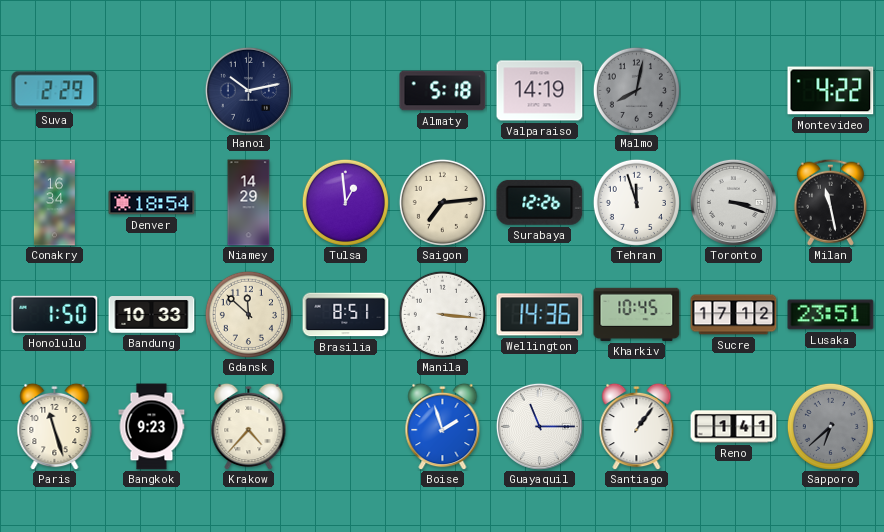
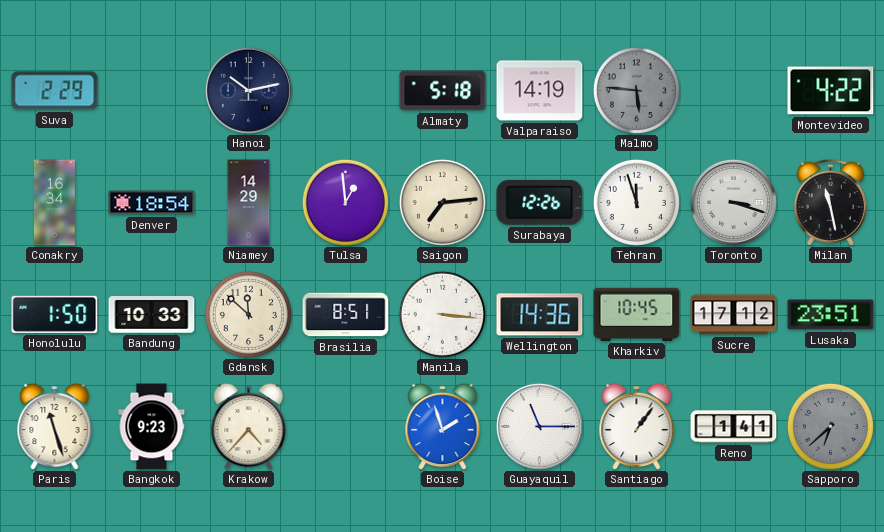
Malmo: 8:02 -> 5:46 (636, 90)
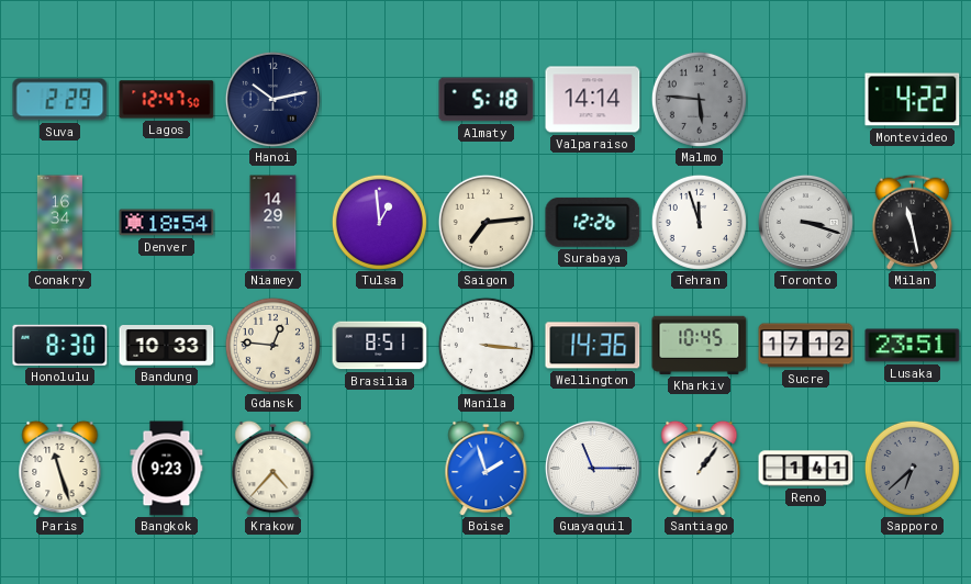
Lagos: none -> 12:47 (167, 100)
Valparaiso: 14:19 -> 14:14 (593, 100)
Honolulu: 1:50 -> 8:30 (60, 345)
Gdansk: 11:52 -> 12:46 (272, 345)
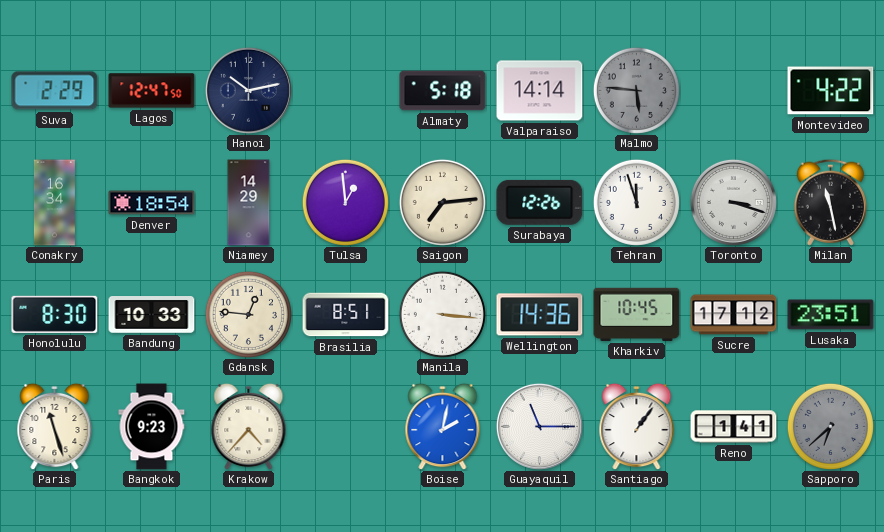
Boise: 1:57 -> 2:02 (443, 426)
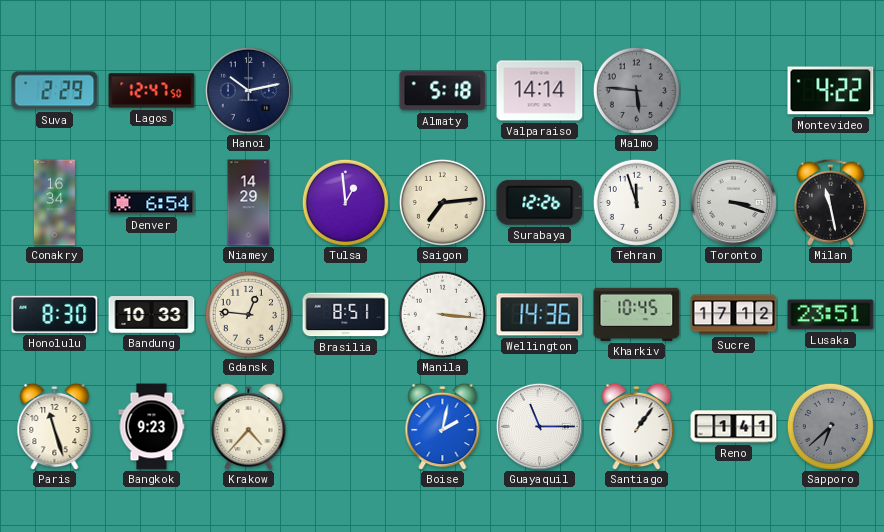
Denver: 18:54 -> 6:54 (152, 203)
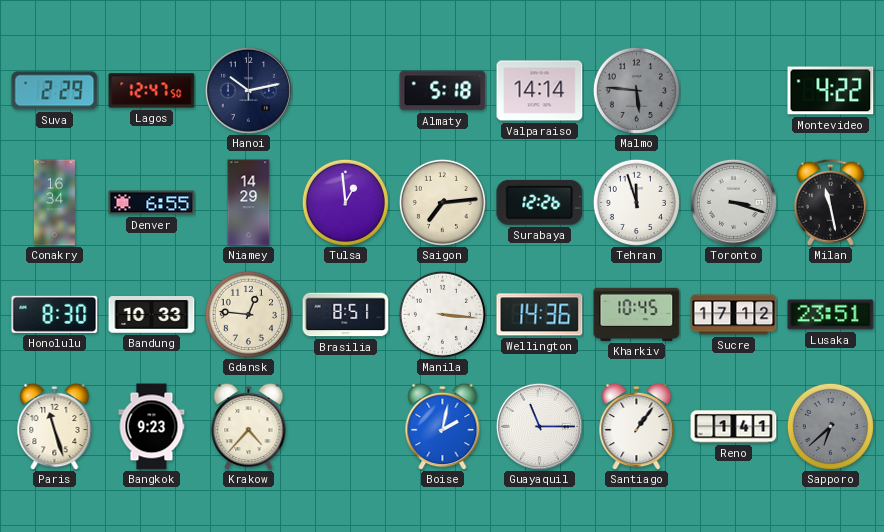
Denver: 6:54 -> 6:55 (152, 203)
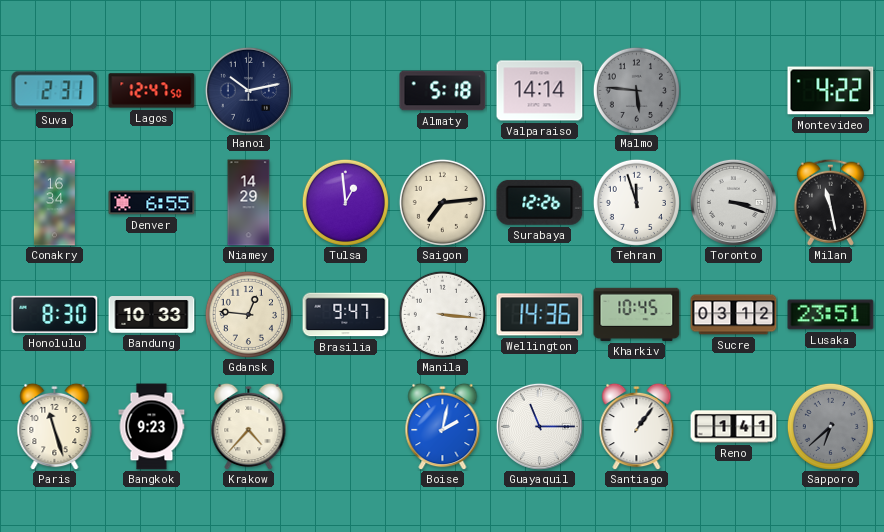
Suva: 2:29 -> 2:31 (55, 91)
Brasilia: 8:51 -> 9:47 (346, 315)
Sucre: 17:12 -> 03:12 (734, 315)
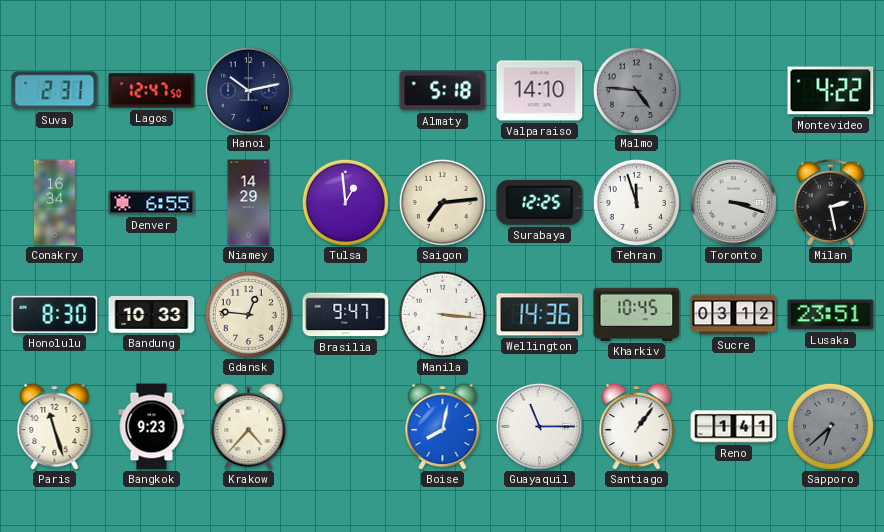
Valparaiso: 14:14 -> 14:10 (540, 91)
Malmo: 5:46 -> 4:46 (636, 90)
Surabaya: 12:26 -> 12:25 (540, 202)
Milan: 11:28 -> 2:28 (830, 202)
Boise: 2:02 -> 8:02 (443, 426)
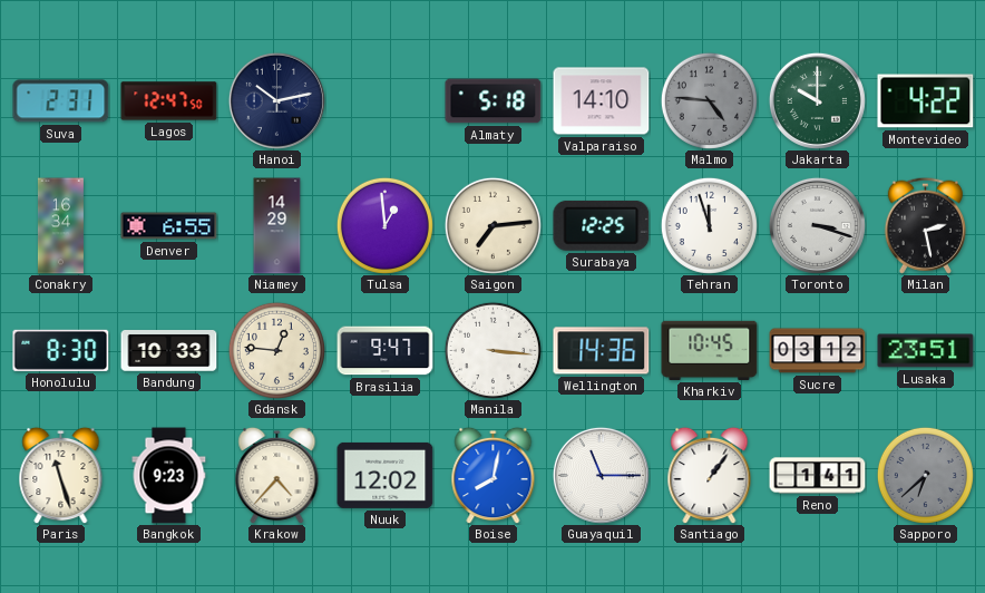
Jakarta: none -> 10:00 (817, 100)
Nuuk: none -> 12:02 (386, 475)
